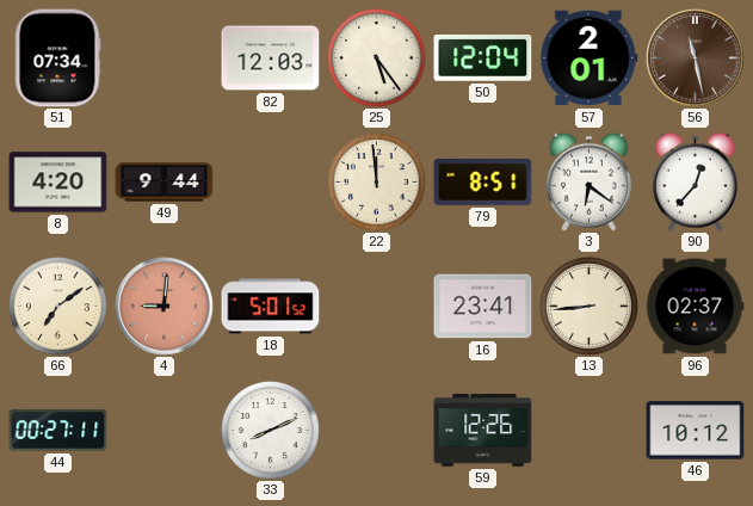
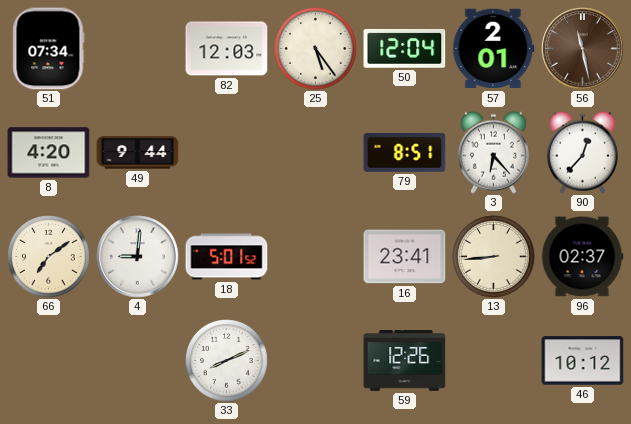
22: 11:59 -> none (377, 183)
3: 6:21 -> 6:23 (493, 152)
4 dial: salmon -> white (138, 257)
44: 00:27 -> none (58, 431)
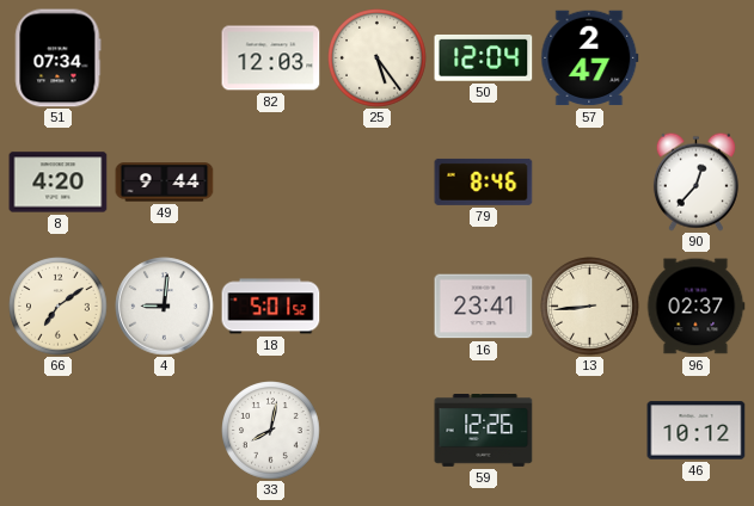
57: 2:01 -> 2:47 (590, 58)
56: 11:28 -> none (583, 49)
79: 8:51 -> 8:46 (484, 181)
3: 6:23 -> none (493, 152)
33: 8:11 -> 8:02 (271, 431)
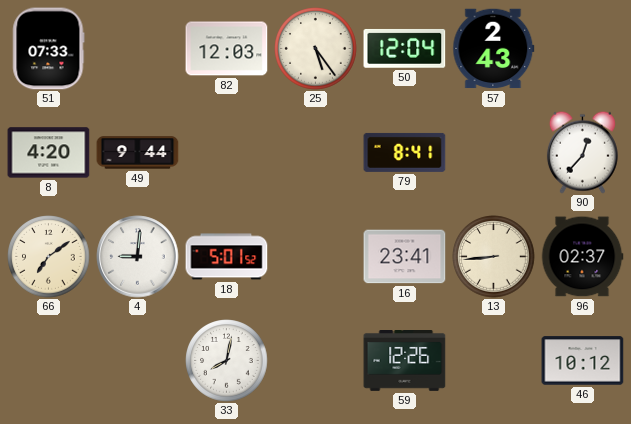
51: 07:34 -> 07:33 (49, 49)
57: 2:47 -> 2:43 (494, 49)
79: 8:46 -> 8:41 (405, 152)
